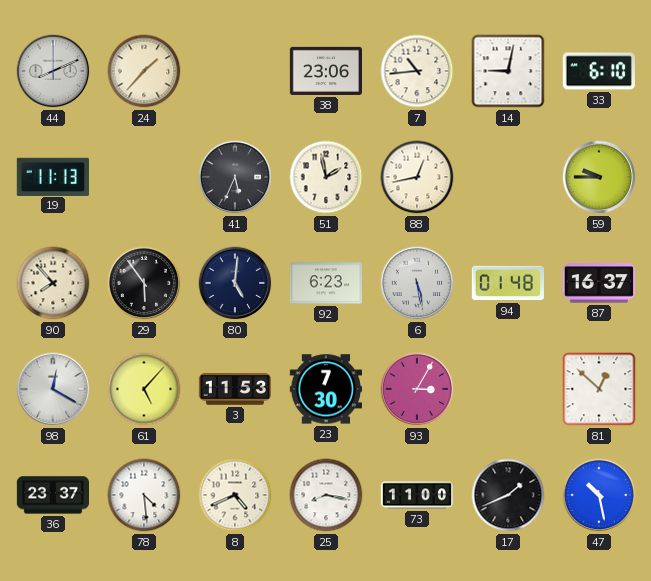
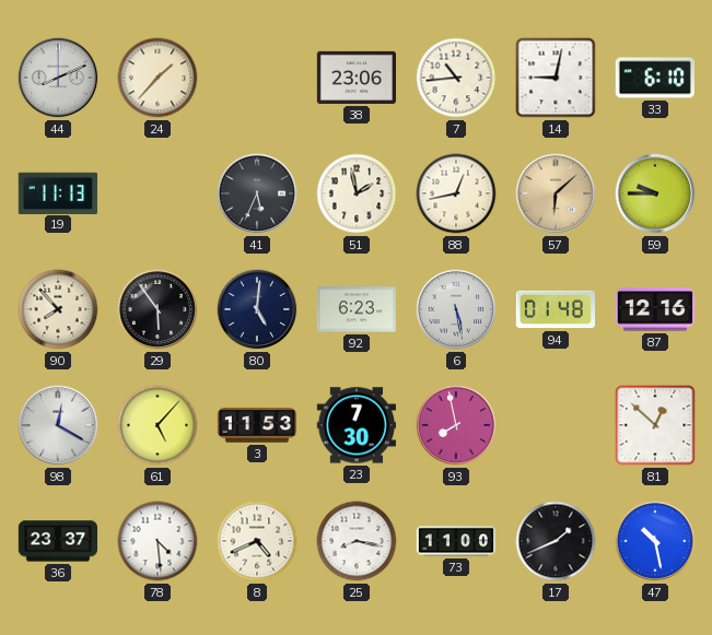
57: none -> 6:08 (556, 193)
87: 16:37 -> 12:16 (654, 309)
93: 3:05 -> 7:58 (456, 425)
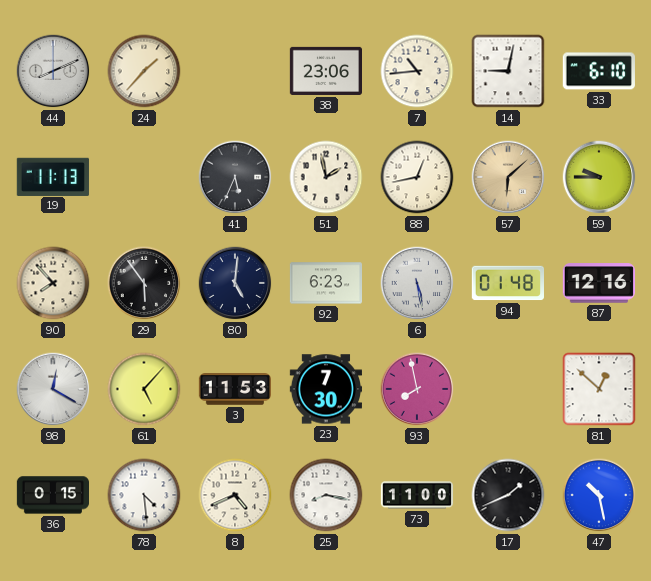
36: 23:37 -> 0:15 (52, 495)
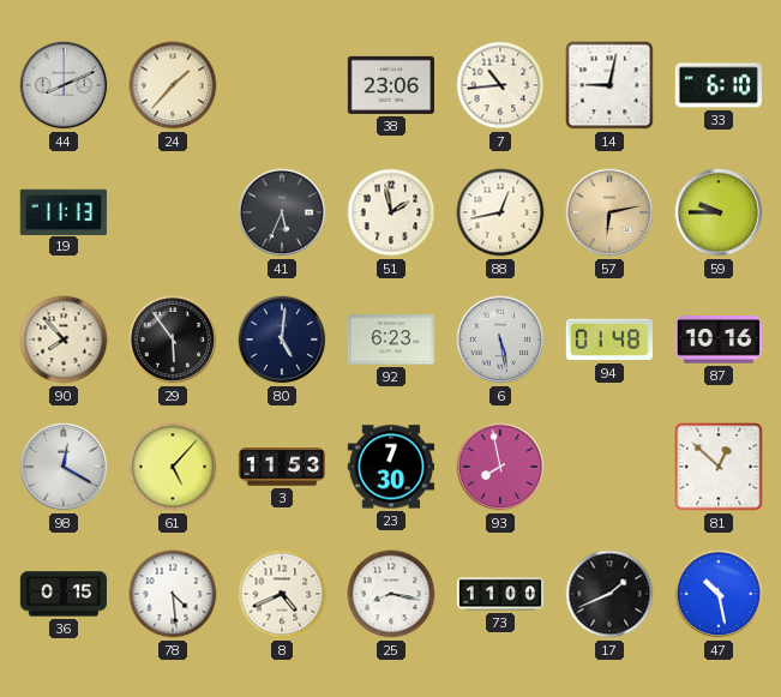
57: 6:08 -> 6:13 (609, 212)
87: 12:16 -> 10:16 (717, 340)
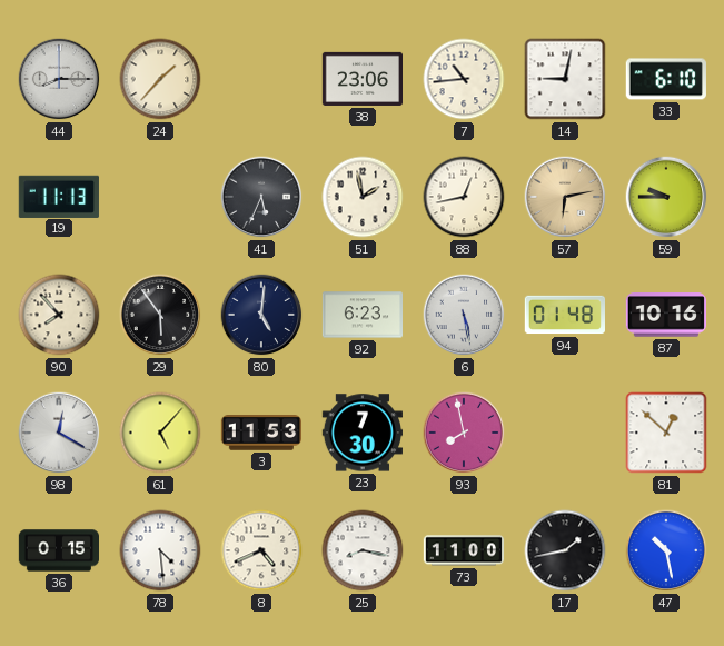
44: 8:11 -> 8:15 (59, 79)
17: 1:41 -> 1:43 (565, 550)
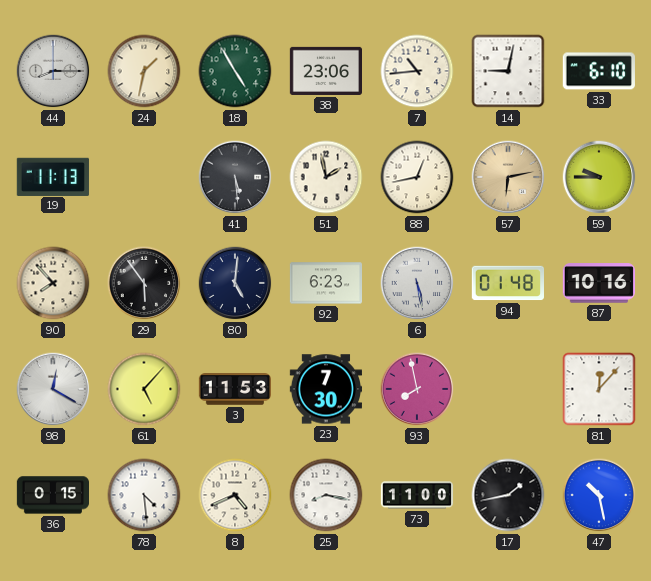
24: 1:37 -> 1:32 (144, 71)
18: none -> 4:55 (235, 71)
41: 5:34 -> 5:29 (235, 177)
81: 12:52 -> 12:07 (599, 389)
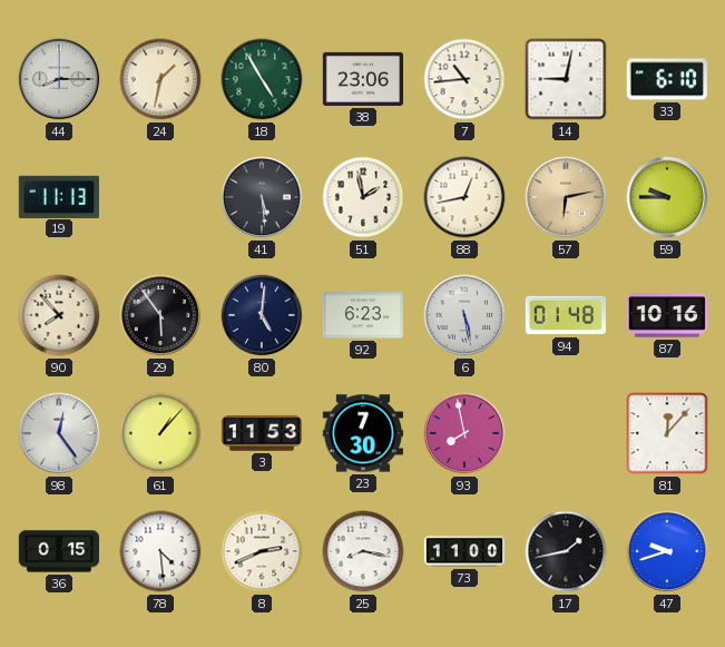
98: 12:20 -> 12:24 (59, 433)
61: 5:07 -> 1:07 (160, 433)
8: 4:41 -> 2:41 (262, 551)
47: 10:28 -> 9:42 (667, 551)
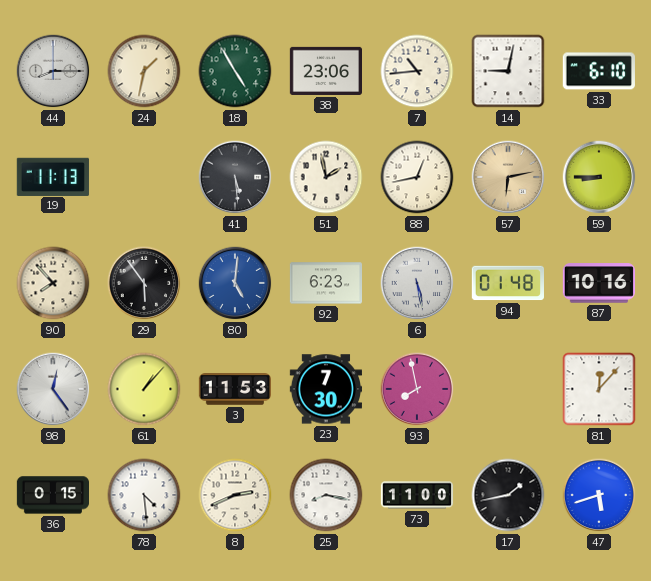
59: 9:45 -> 8:45 (599, 177)
80 dial: navy -> blue (235, 283)
47: 9:42 -> 5:42 (599, 495)
